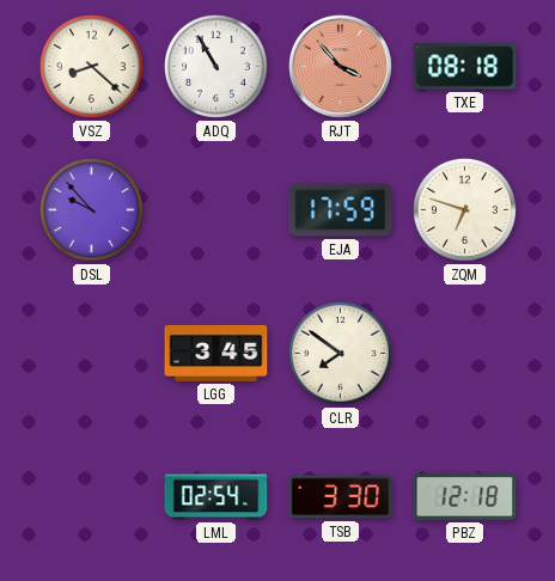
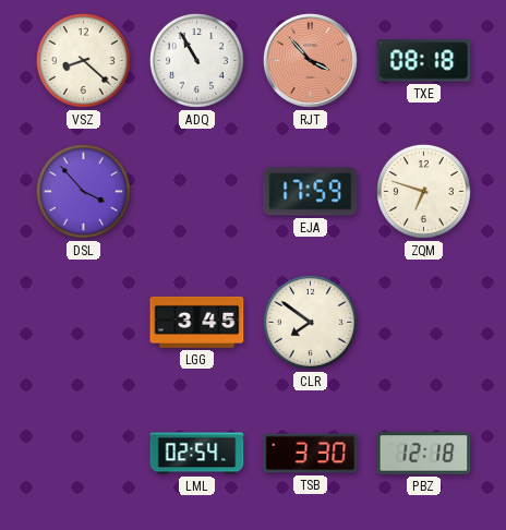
DSL: 9:53 -> 3:53 (83, 191)
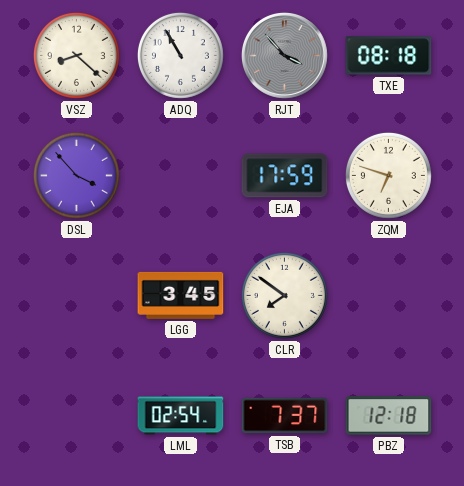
RJT dial: salmon -> grey (284, 55)
TSB: 3:30 -> 7:37 (285, 416)
